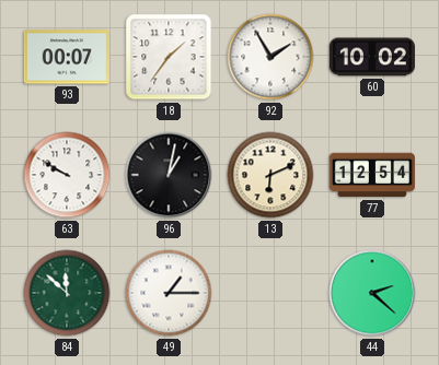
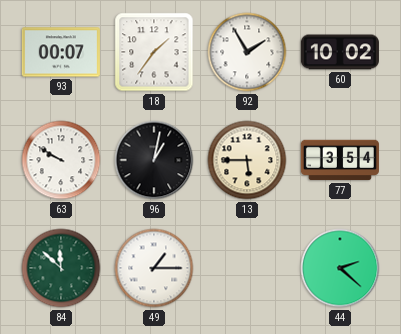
13: 6:11 -> 5:45 (247, 160)
77: 12:54 -> 3:54 (340, 160)
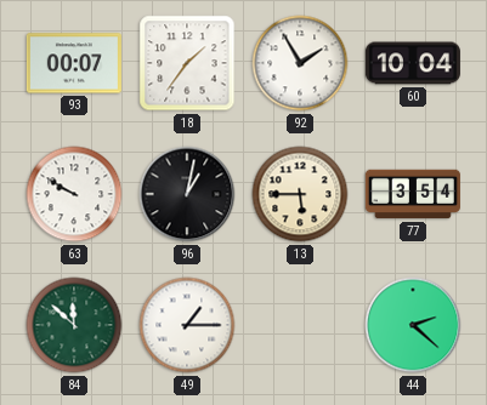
60: 10:02 -> 10:04 (413, 63)
